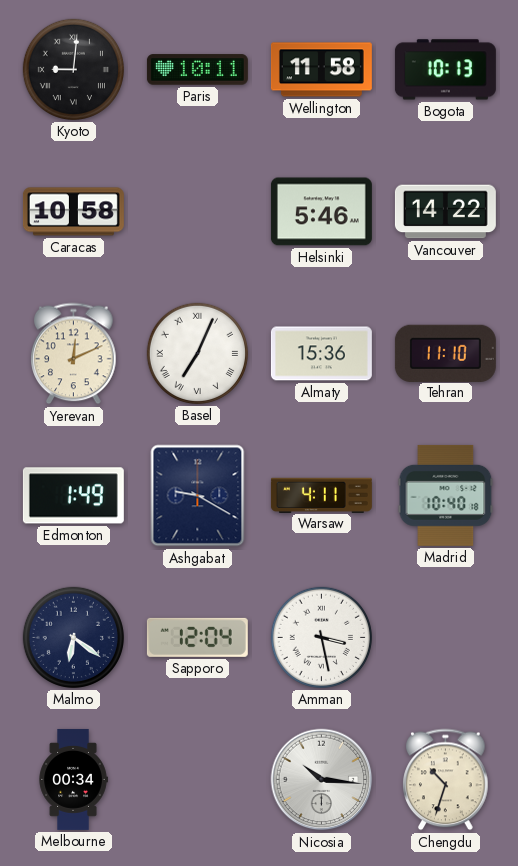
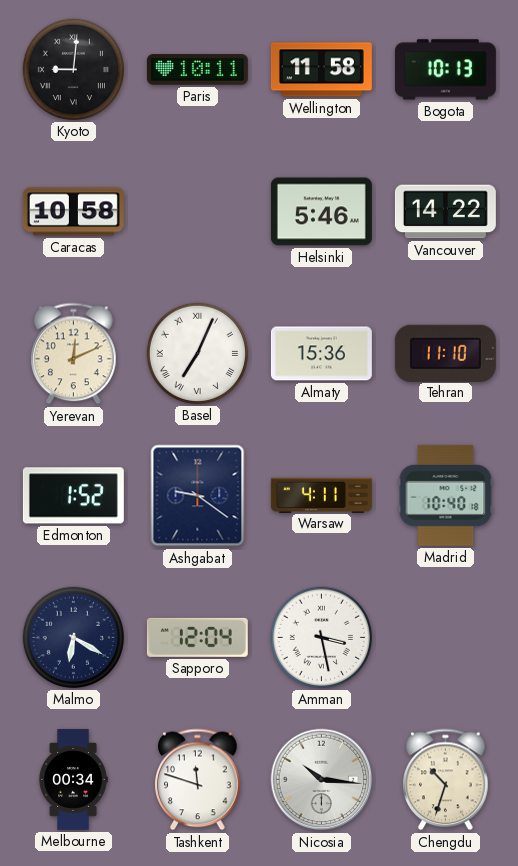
Edmonton: 1:49 -> 1:52 (73, 496)
Ashgabat: 9:20 -> 9:21 (198, 496)
Malmo: 6:21 -> 6:20 (73, 637)
Tashkent: none -> 11:48 (198, 780)
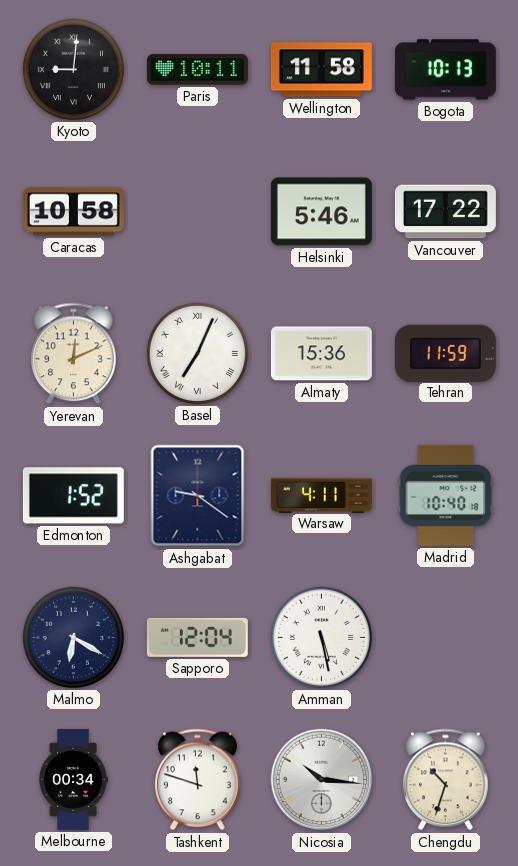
Vancouver: 14:22 -> 17:22 (445, 212)
Tehran: 11:10 -> 11:59 (445, 353)
Amman: 3:28 -> 5:28 (321, 637)
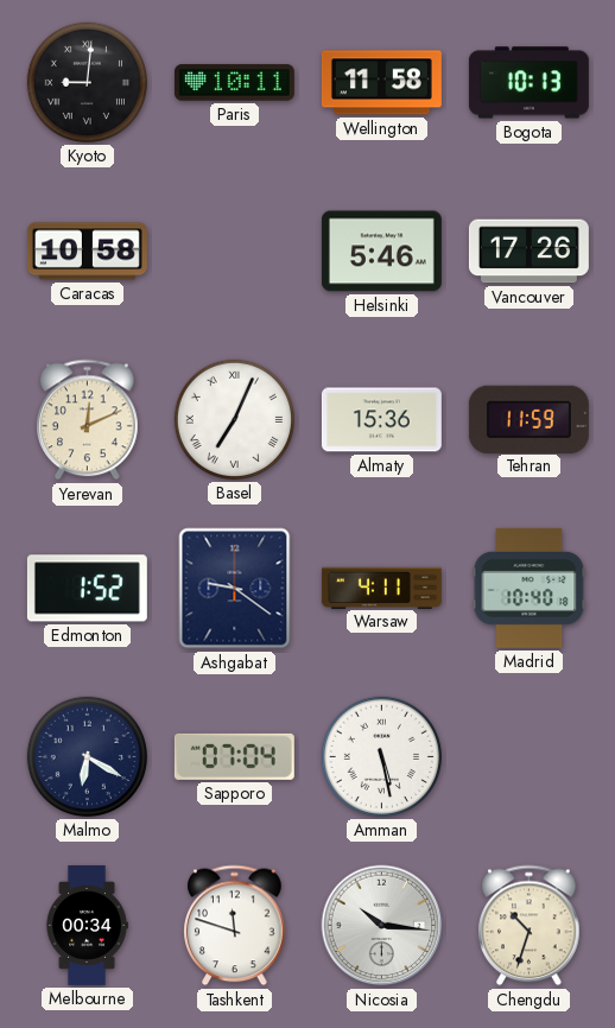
Vancouver: 17:22 -> 17:26 (528, 252)
Sapporo: 12:04 -> 07:04 (234, 756)
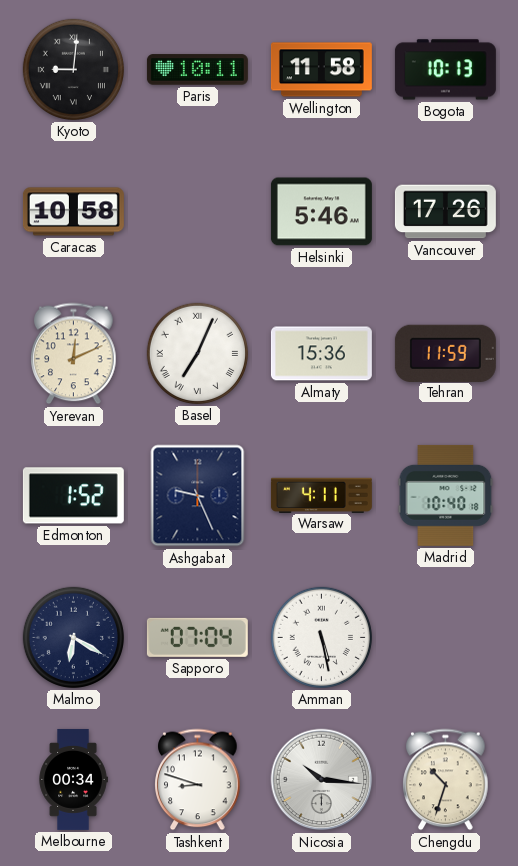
Ashgabat: 9:21 -> 9:26 (198, 496)
Tashkent: 11:48 -> 8:48 (198, 780)
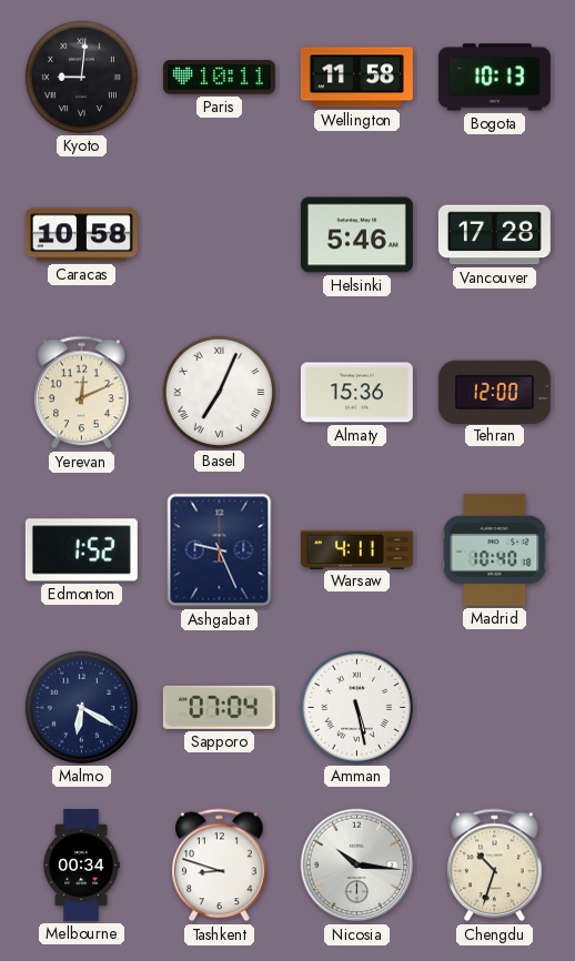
Vancouver: 17:26 -> 17:28 (494, 235)
Tehran: 11:59 -> 12:00 (494, 392)
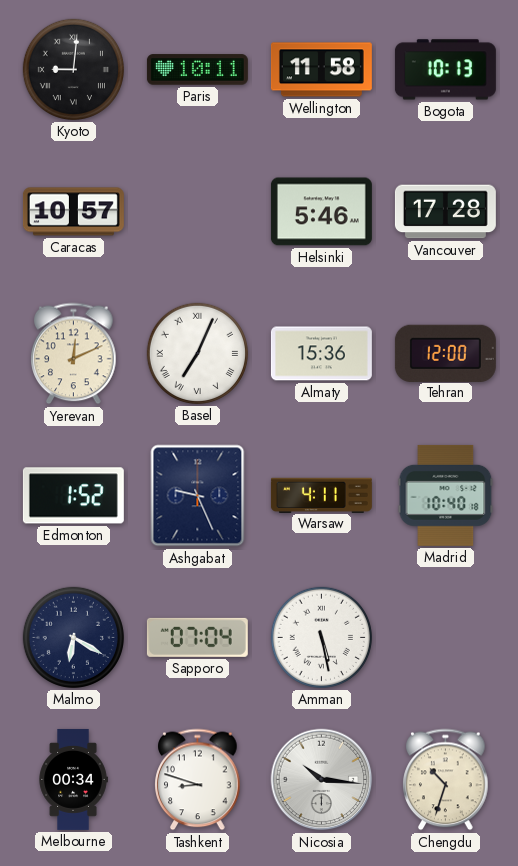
Caracas: 10:58 -> 10:57 (73, 212)
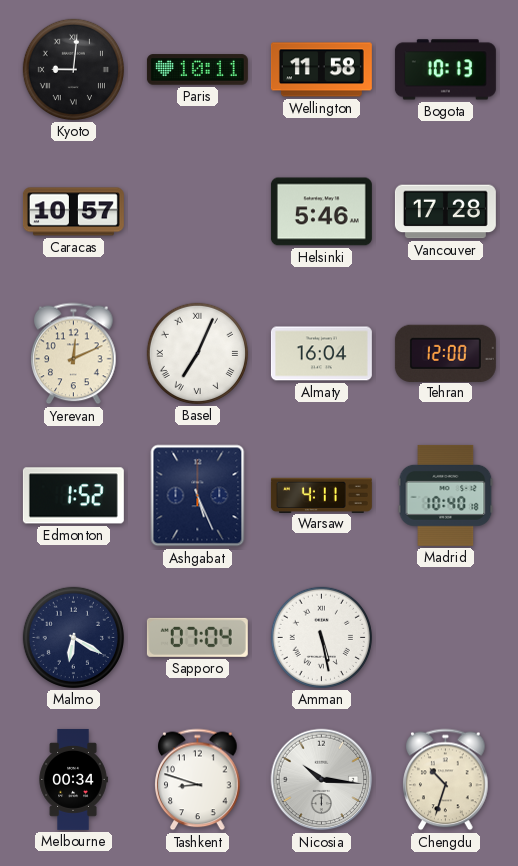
Almaty: 15:36 -> 16:04 (321, 354)
Ashgabat: 9:26 -> 5:26 (198, 496)
